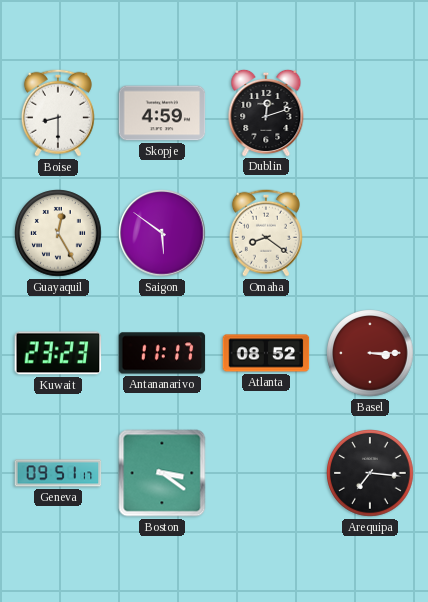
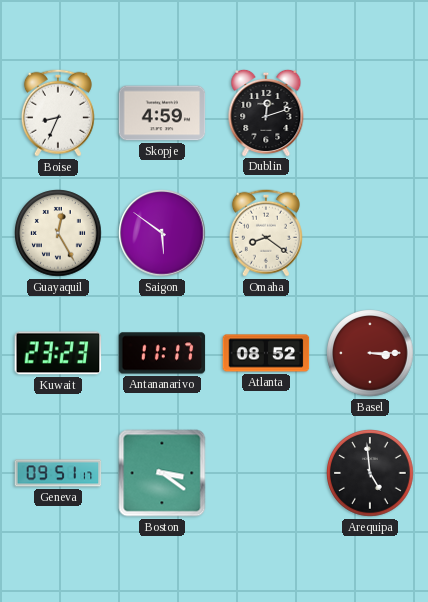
Boise: 8:30 -> 8:34 (58, 113)
Arequipa: 7:16 -> 4:59 (370, 473)
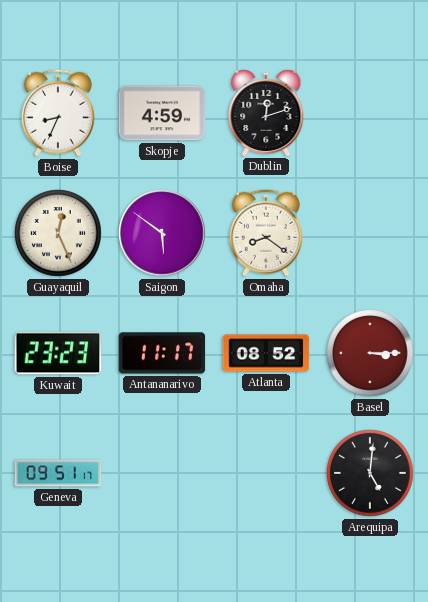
Guayaquil: 12:25 -> 12:26 (58, 233)
Boston: 3:21 -> none (162, 473)
Arequipa: 4:59 -> 5:01 (370, 473)
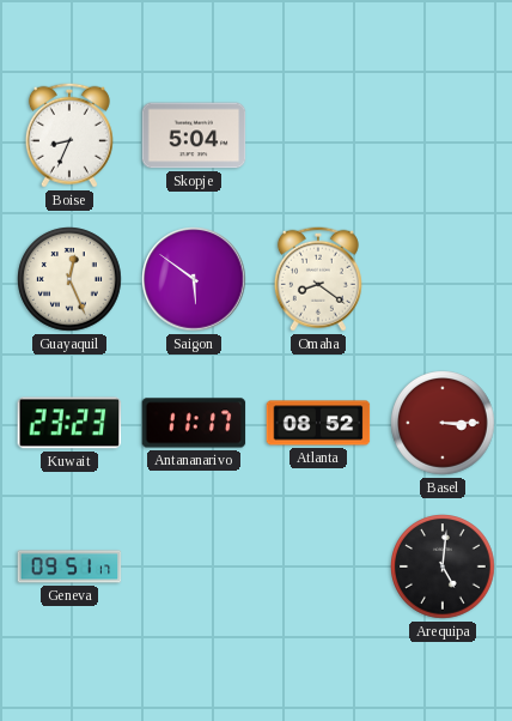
Skopje: 4:59 -> 5:04 (194, 135)
Dublin: 12:12 -> none (266, 112)
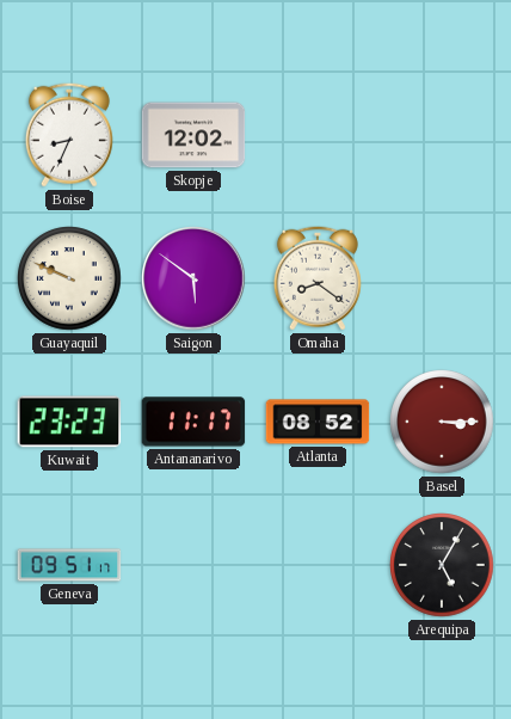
Skopje: 5:04 -> 12:02 (193, 135)
Guayaquil: 12:26 -> 9:49 (69, 278)
Arequipa: 5:01 -> 5:05 (442, 565)
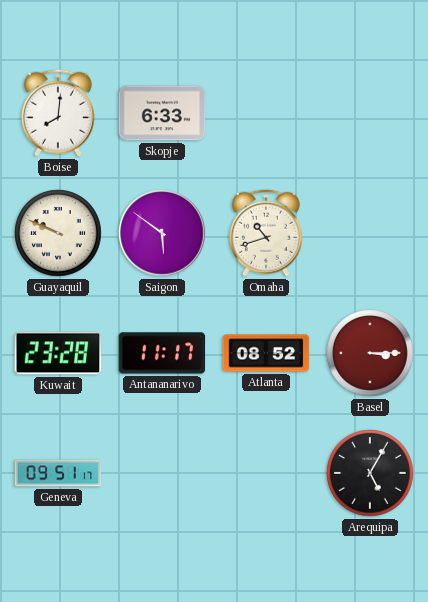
Boise: 8:34 -> 8:01 (58, 113)
Skopje: 12:02 -> 6:33 (162, 113)
Omaha: 8:21 -> 10:42 (266, 233)
Kuwait: 23:23 -> 23:28 (58, 353)
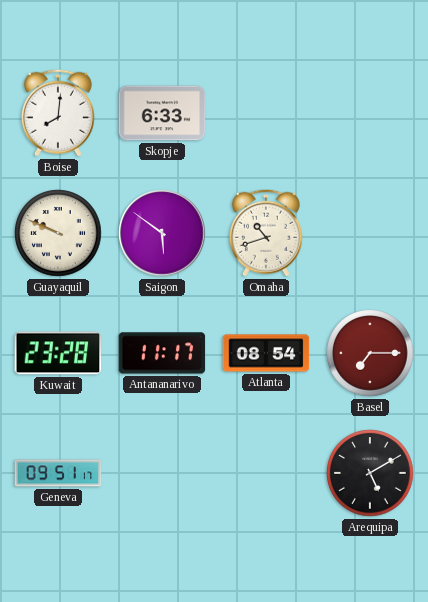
Atlanta: 08:52 -> 08:54 (266, 353)
Basel: 3:15 -> 7:15 (370, 353)
Arequipa: 5:05 -> 5:10 (370, 473)
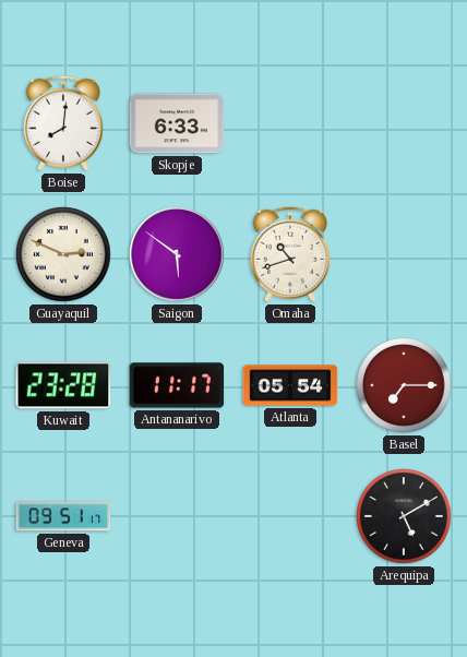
Guayaquil: 9:49 -> 2:49 (63, 254)
Atlanta: 08:54 -> 05:54 (290, 385)
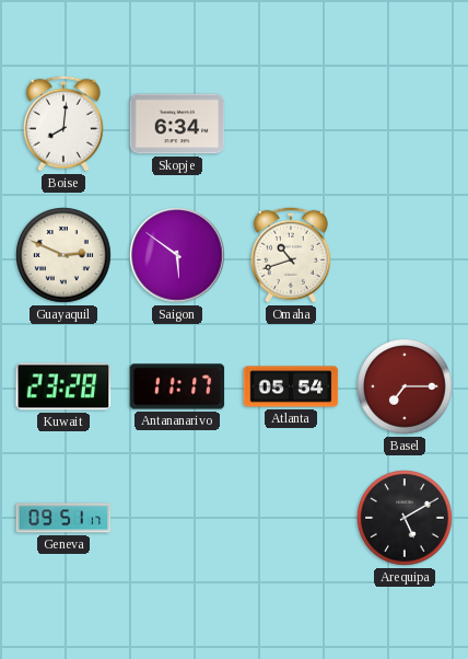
Skopje: 6:33 -> 6:34 (177, 124)
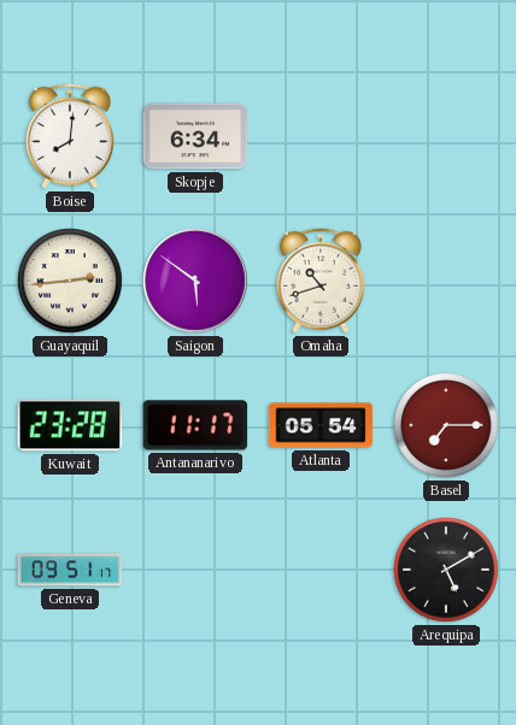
Guayaquil: 2:49 -> 2:44 (70, 281)
